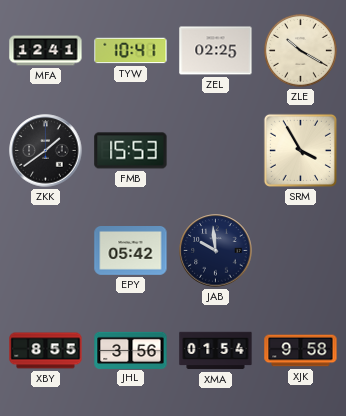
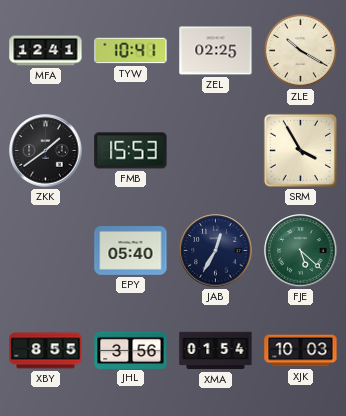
EPY: 05:42 -> 05:40 (131, 251)
JAB: 9:59 -> 12:35 (216, 251)
FJE: none -> 5:22 (301, 251)
XJK: 9:58 -> 10:03 (301, 351)
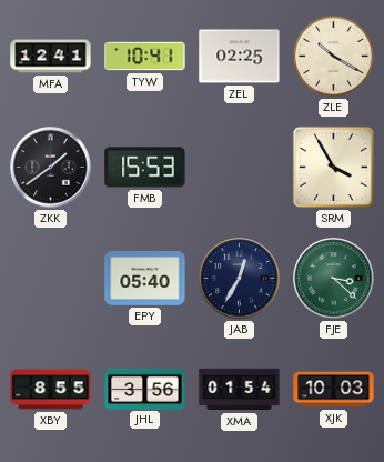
FJE: 5:22 -> 3:22 (334, 279)
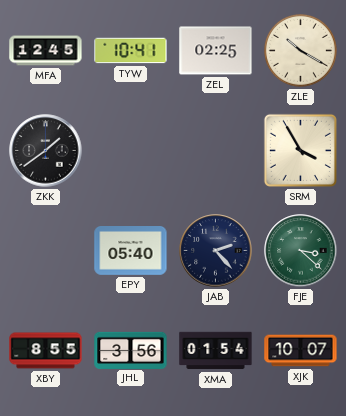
MFA: 12:41 -> 12:45 (46, 51)
FMB: 15:53 -> none (145, 168)
JAB: 12:35 -> 2:23 (216, 251)
XJK: 10:03 -> 10:07 (301, 351)
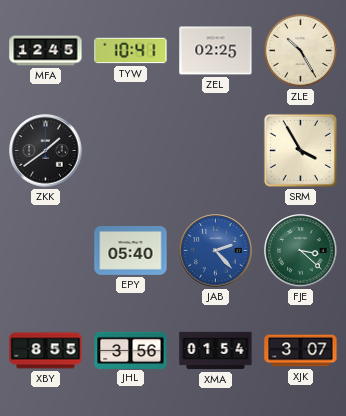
ZLE: 10:20 -> 10:25 (300, 50)
JAB dial: navy -> blue (216, 251)
XJK: 10:07 -> 3:07 (301, 351)
